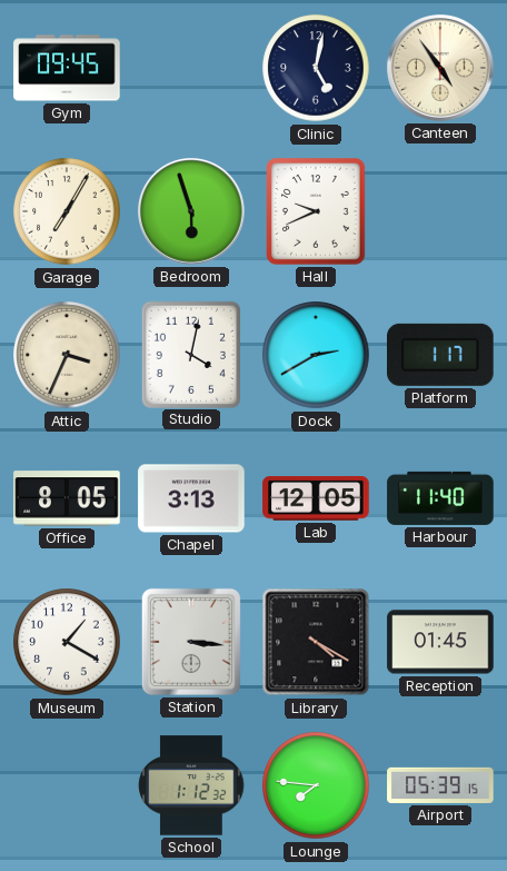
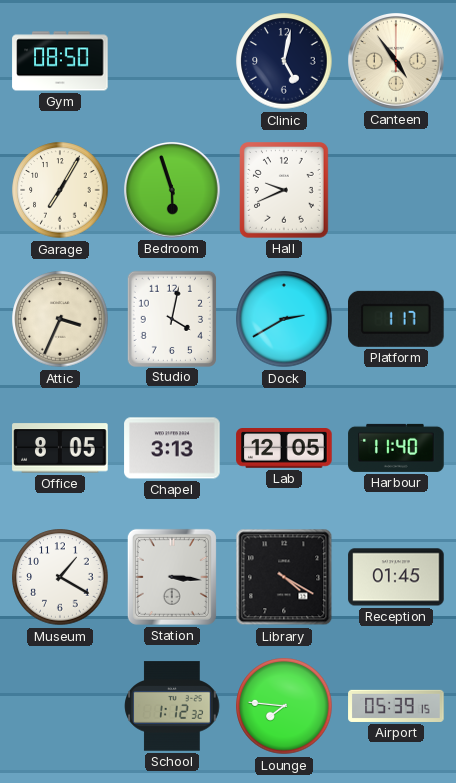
Gym: 09:45 -> 08:50 (60, 61)
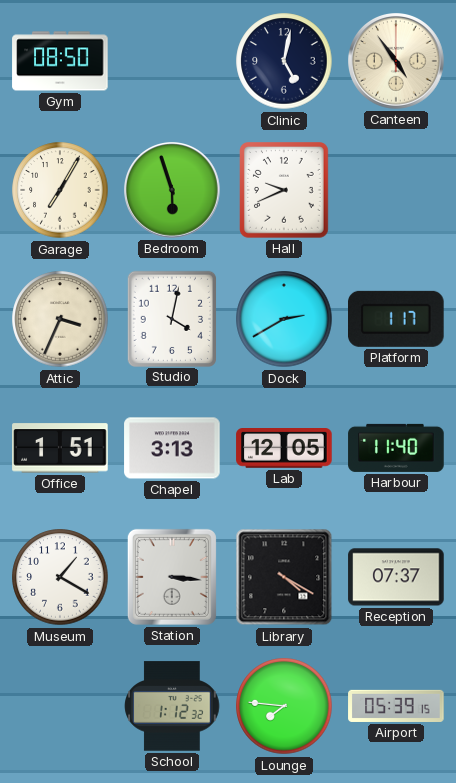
Office: 8:05 -> 1:51 (60, 448)
Reception: 01:45 -> 07:37 (396, 577)
